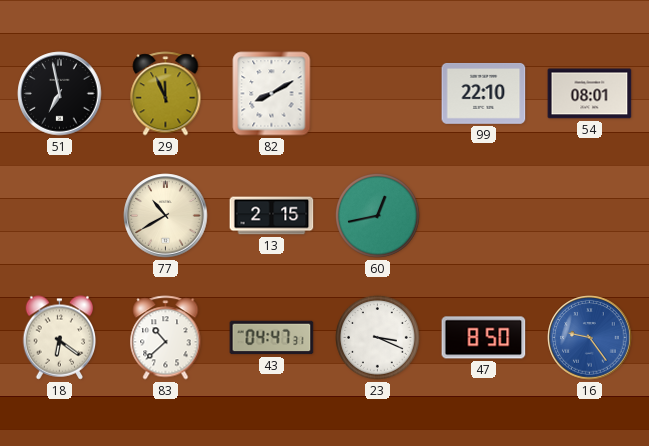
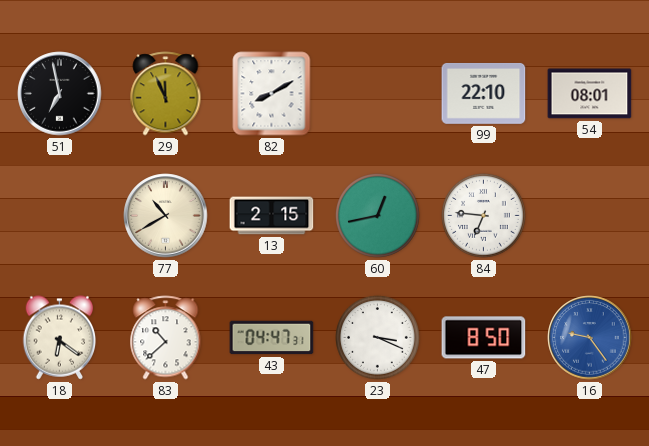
84: none -> 6:46 (484, 216)
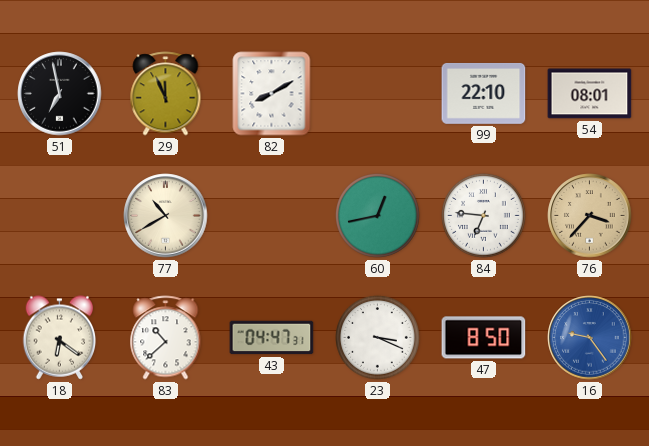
13: 2:15 -> none (272, 216)
76: none -> 3:37 (590, 216)
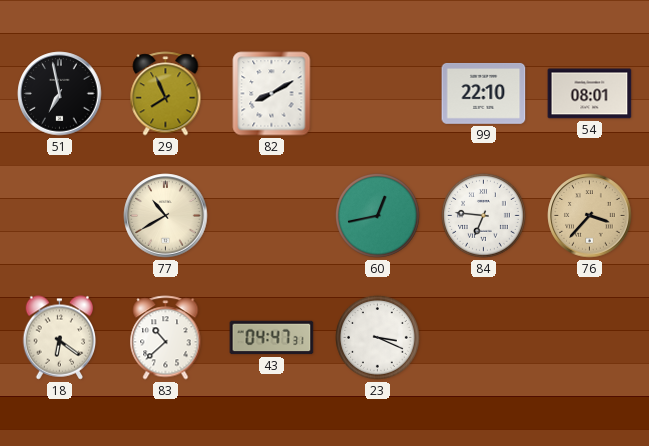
29: 11:56 -> 7:56 (166, 94)
47: 8:50 -> none (484, 338)
16: 9:24 -> none (590, 338)
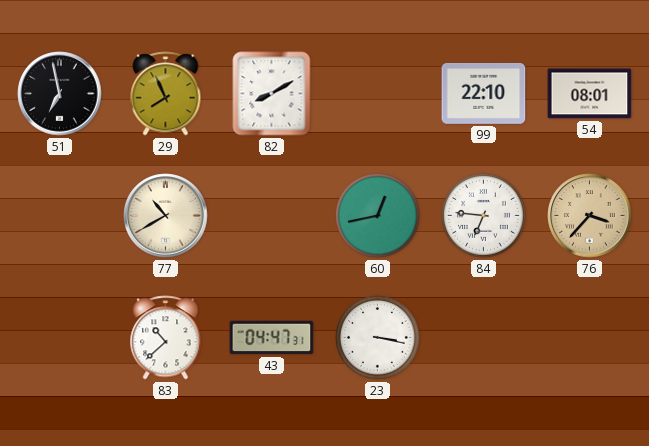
18: 6:21 -> none (60, 338)
23: 3:19 -> 3:17 (378, 338)
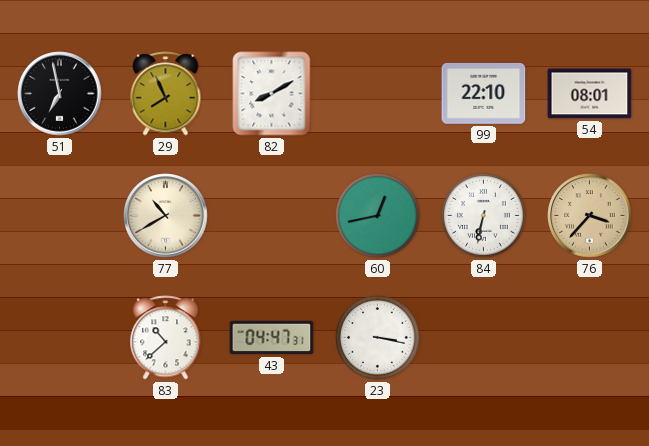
84: 6:46 -> 6:32 (484, 216)
